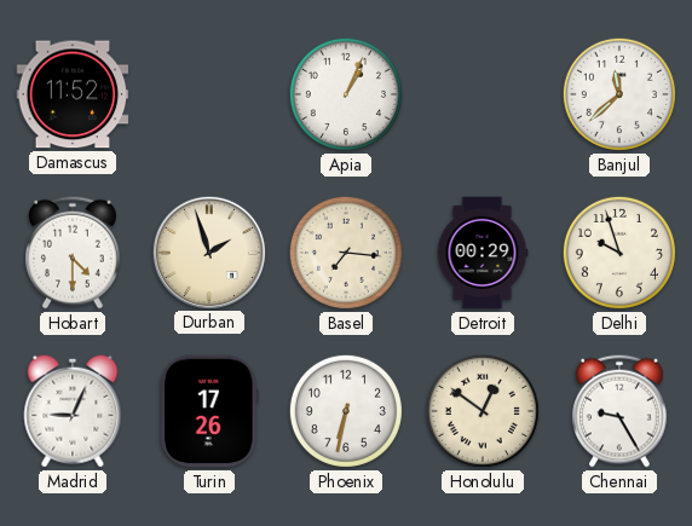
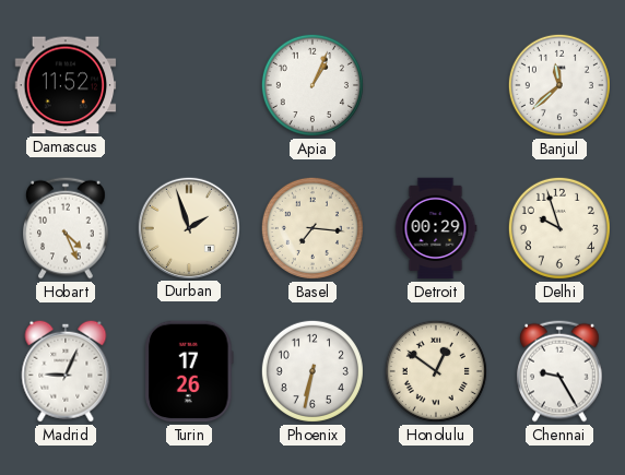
Hobart: 4:30 -> 4:26 (67, 228)
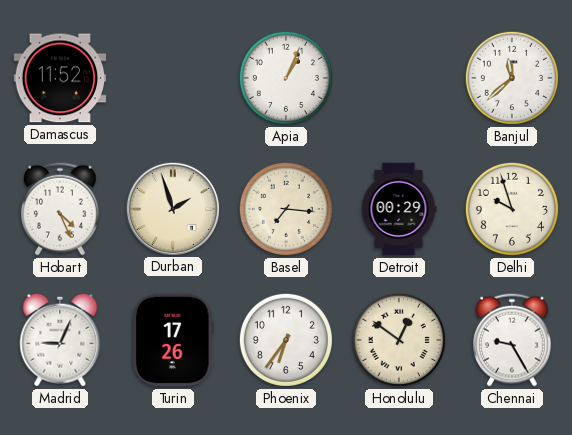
Phoenix: 6:32 -> 6:36 (286, 340)
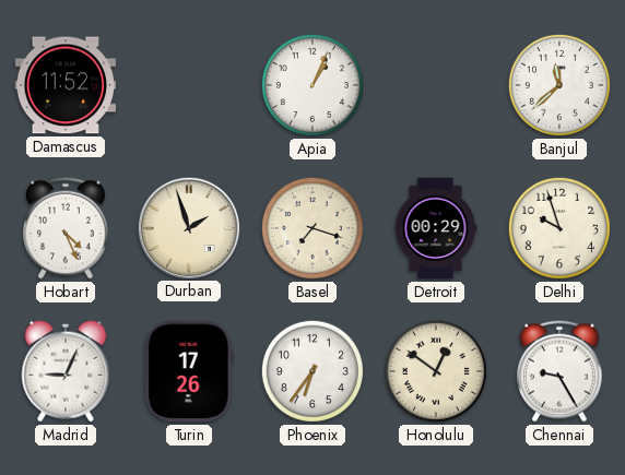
Basel: 7:16 -> 7:18 (312, 228)
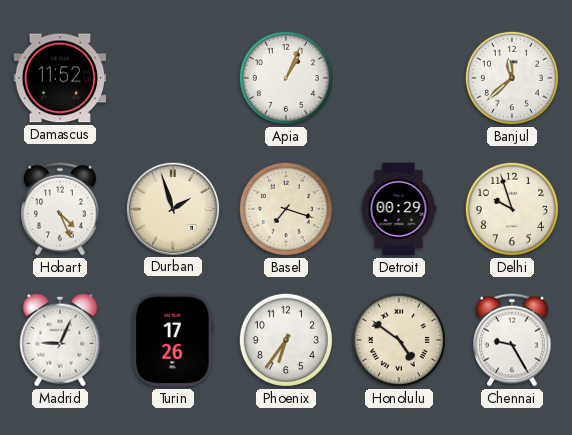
Honolulu: 12:51 -> 4:51 (399, 340)
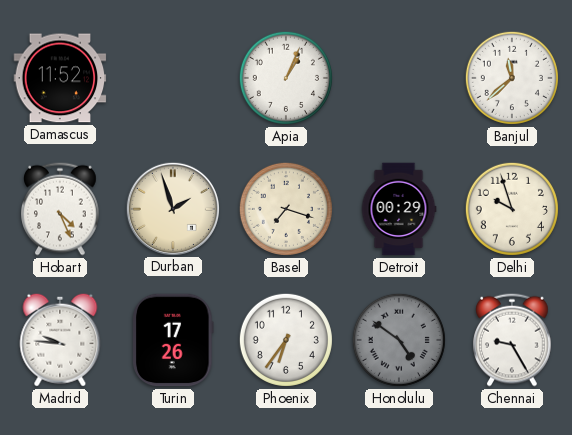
Madrid: 9:04 -> 9:46 (60, 340)
Honolulu dial: cream -> grey (399, 340)
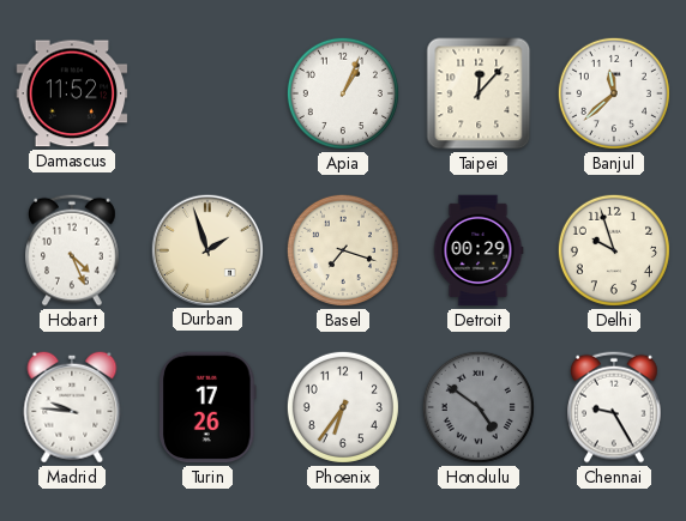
Taipei: none -> 12:07 (479, 93)
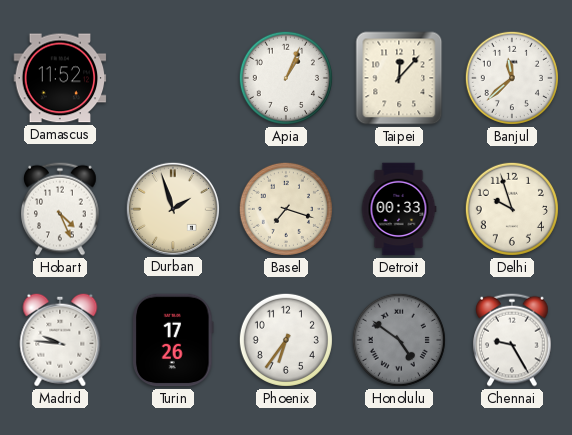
Detroit: 00:29 -> 00:33 (399, 209)
